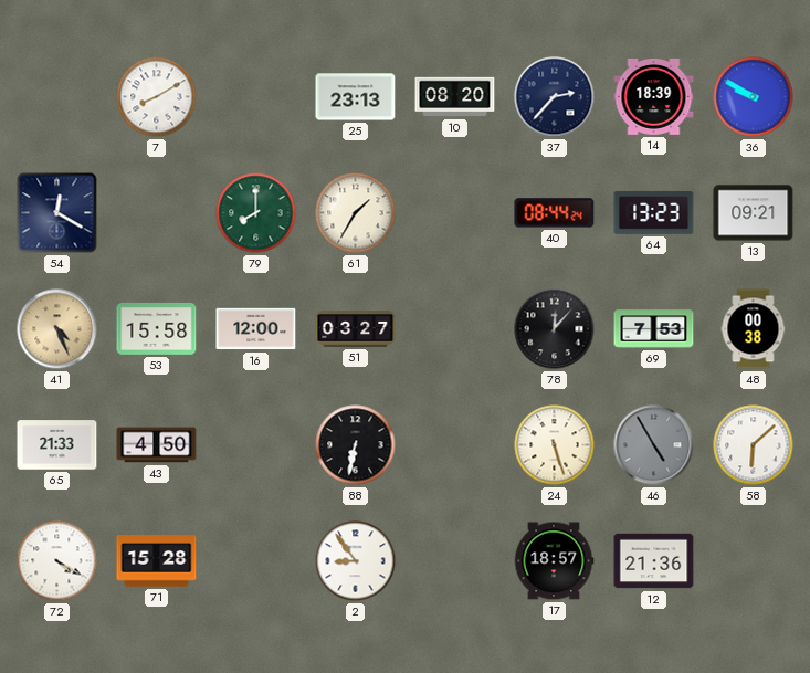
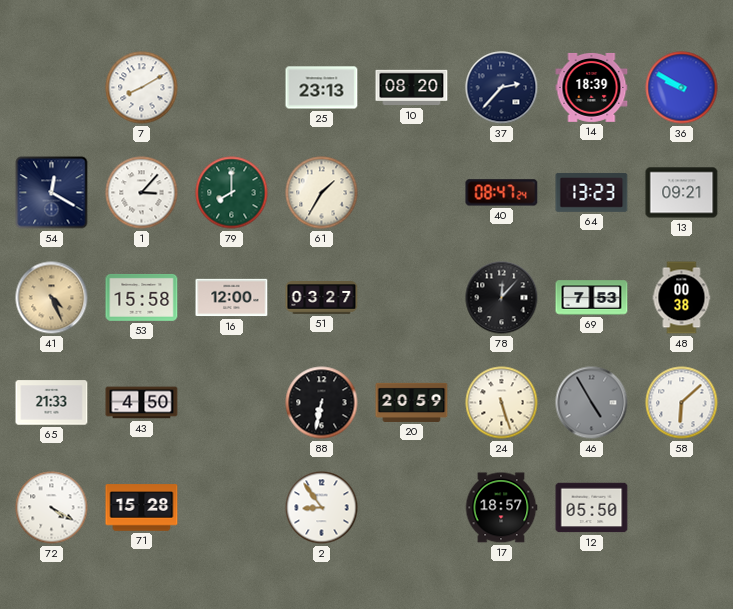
1: none -> 3:07 (142, 193)
40: 08:44 -> 08:47 (502, 193)
20: none -> 20:59 (412, 402)
12: 21:36 -> 05:50 (592, 508)
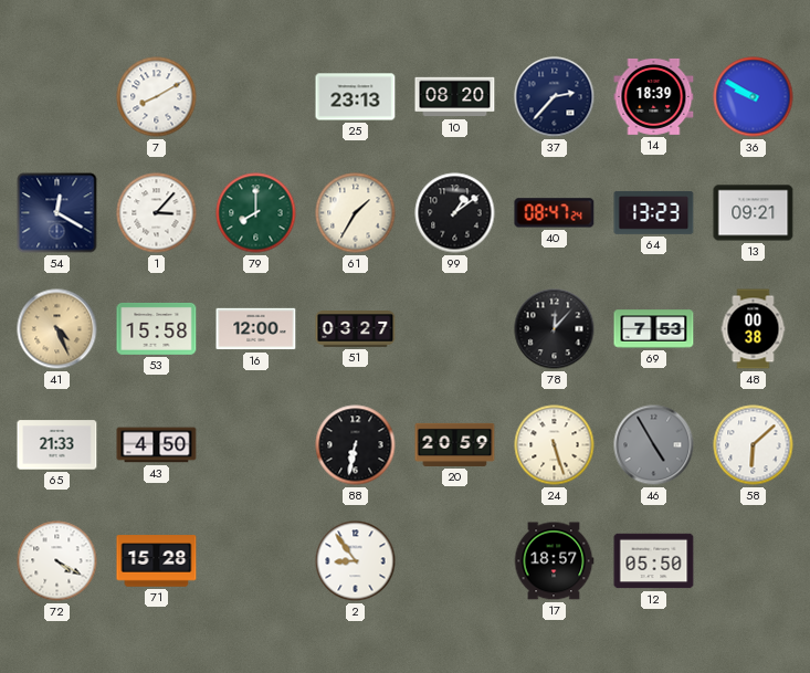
99: none -> 1:09 (455, 213)
